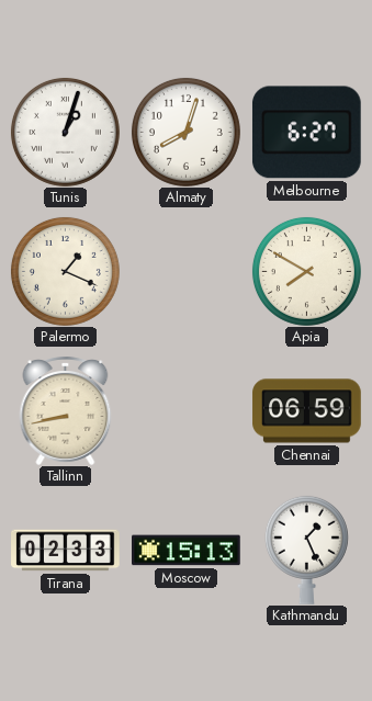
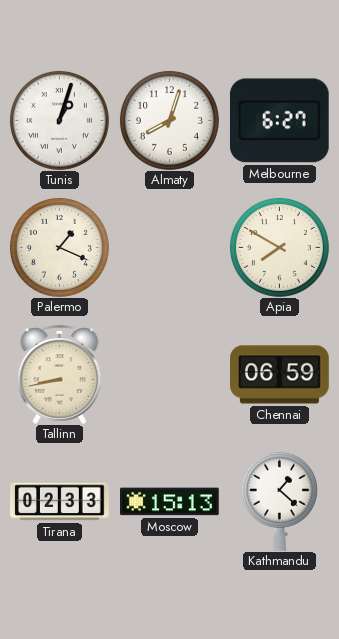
Kathmandu: 1:26 -> 1:22 (279, 501)
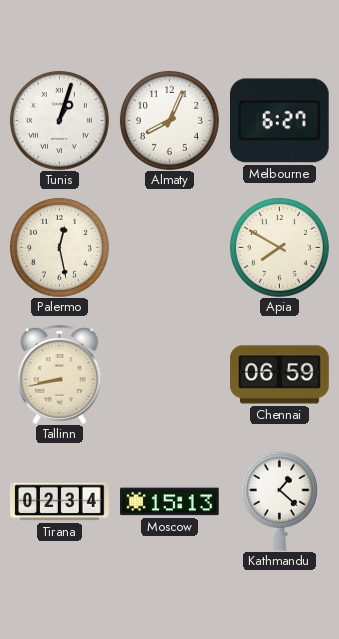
Almaty: 8:03 -> 8:04 (169, 120)
Palermo: 1:19 -> 12:28 (59, 247)
Tirana: 02:33 -> 02:34 (60, 502)
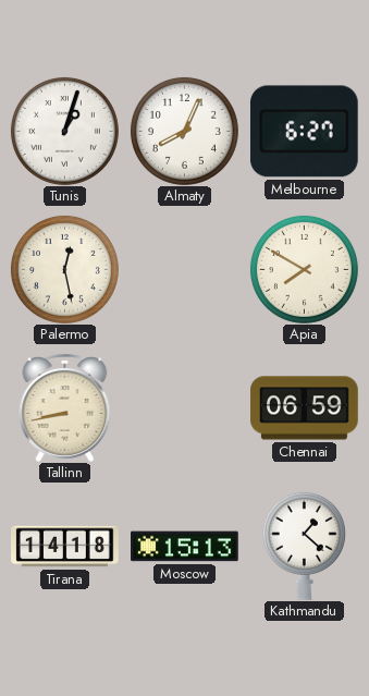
Tirana: 02:34 -> 14:18 (65, 547)
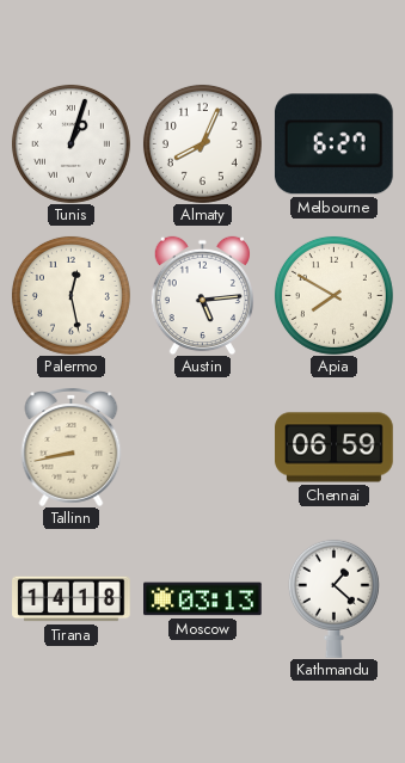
Austin: none -> 5:14 (202, 295)
Moscow: 15:13 -> 03:13 (203, 599)
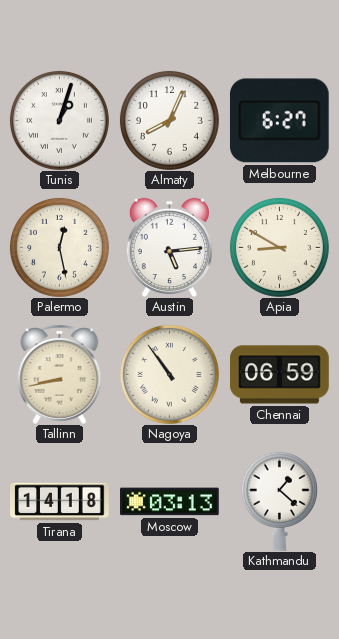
Apia: 7:50 -> 8:50 (279, 247)
Nagoya: none -> 10:54 (169, 374)
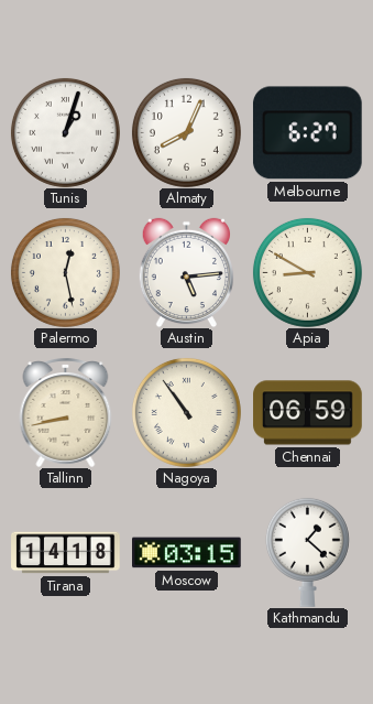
Moscow: 03:13 -> 03:15 (187, 553)
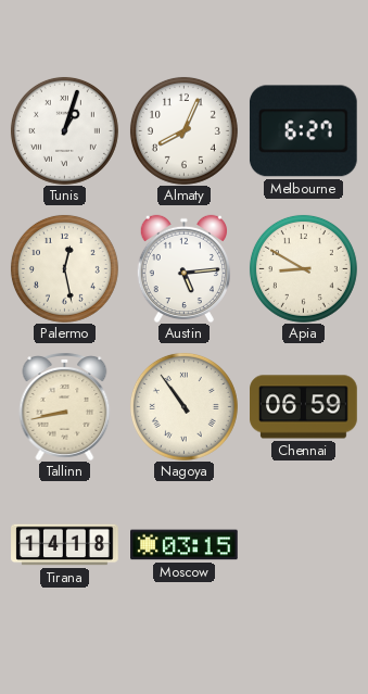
Kathmandu: 1:22 -> none (307, 552)
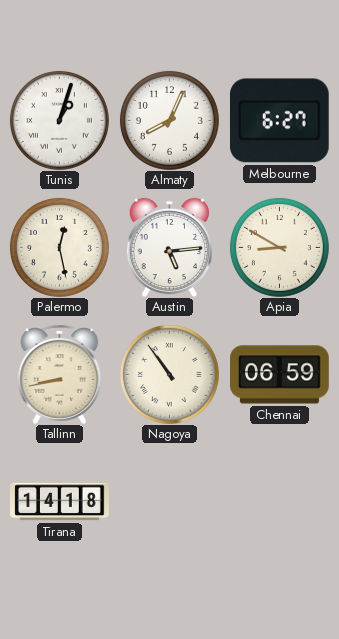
Moscow: 03:15 -> none (185, 545)
